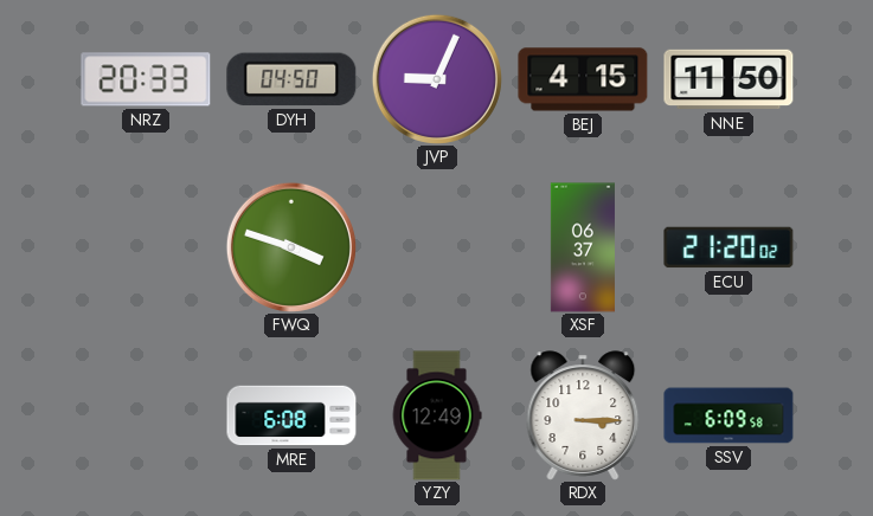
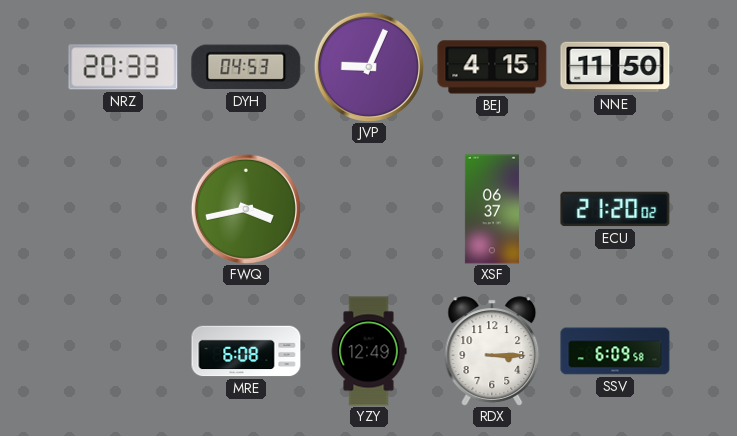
DYH: 04:50 -> 04:53 (246, 67)
FWQ: 3:48 -> 3:43 (246, 209)
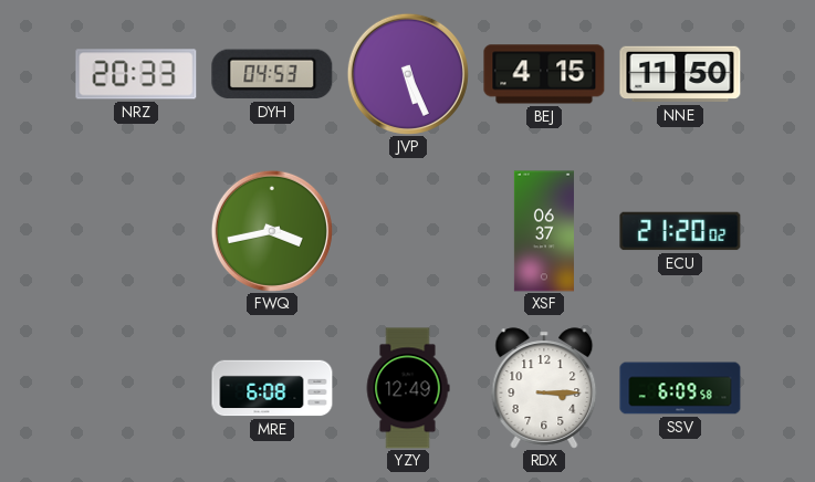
JVP: 9:04 -> 5:26 (408, 74)
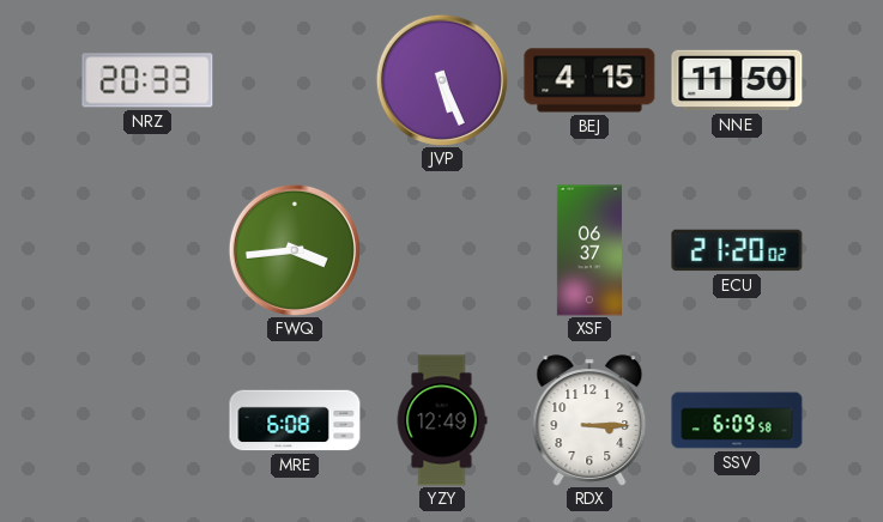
DYH: 04:53 -> none (272, 74)
FWQ: 3:43 -> 3:44 (295, 250)
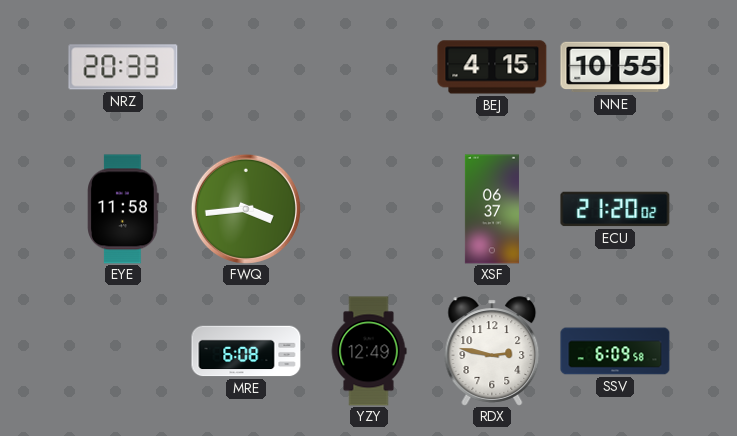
JVP: 5:26 -> none (442, 80)
NNE: 11:50 -> 10:55 (615, 67)
EYE: none -> 11:58 (123, 209)
RDX: 3:15 -> 2:47 (492, 351)
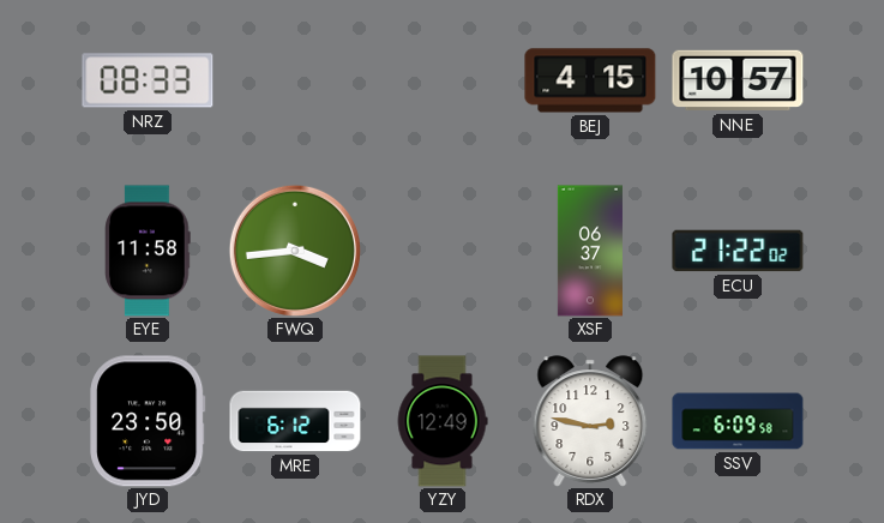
NRZ: 20:33 -> 08:33 (148, 80)
NNE: 10:55 -> 10:57 (738, 80)
ECU: 21:20 -> 21:22 (738, 251)
JYD: none -> 23:50 (148, 421)
MRE: 6:08 -> 6:12 (295, 421)
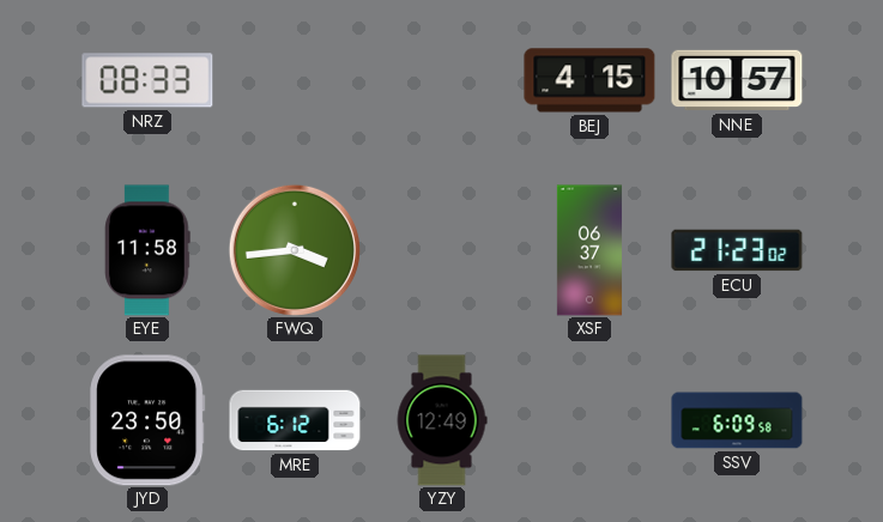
ECU: 21:22 -> 21:23 (737, 250)
RDX: 2:47 -> none (590, 421)
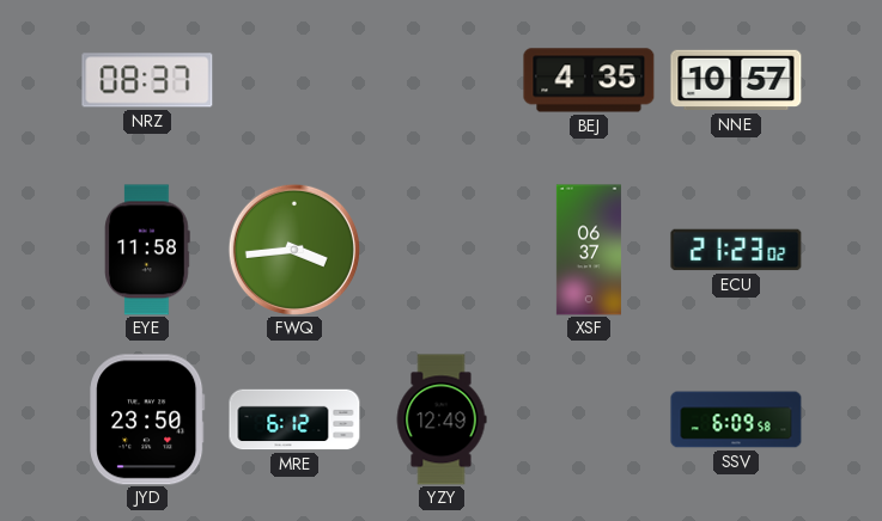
NRZ: 08:33 -> 08:37 (147, 80)
BEJ: 4:15 -> 4:35 (589, 80)
